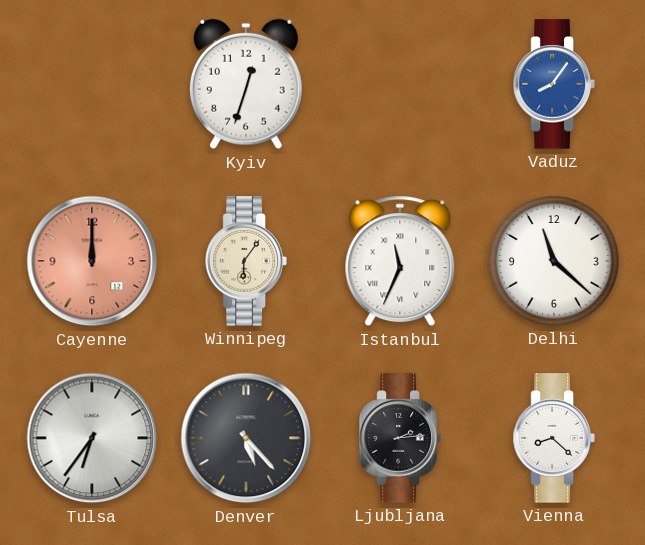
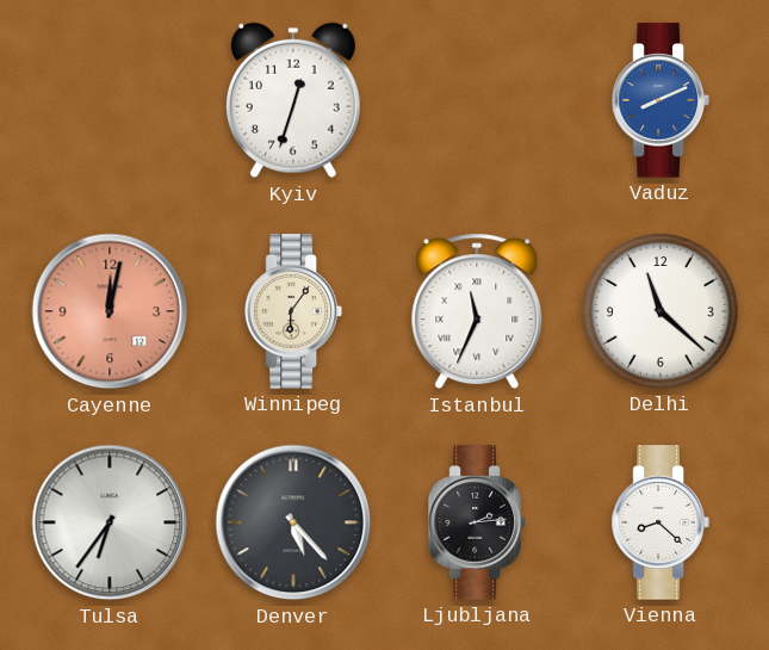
Vaduz: 8:06 -> 8:11 (661, 100)
Cayenne: 12:00 -> 12:02 (110, 311)
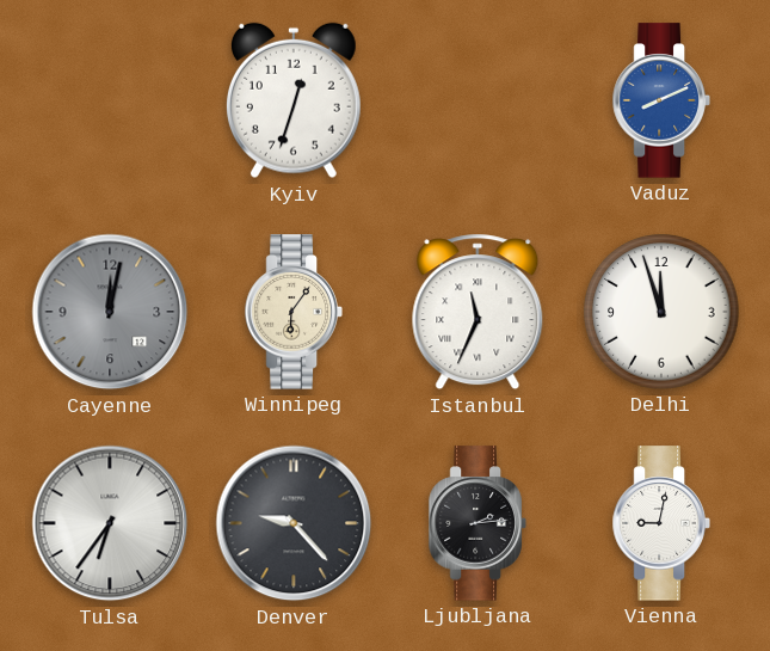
Cayenne dial: salmon -> grey (110, 312)
Delhi: 11:22 -> 11:57 (661, 312)
Denver: 5:23 -> 9:23 (294, 523)
Vienna: 8:22 -> 9:02 (661, 523)
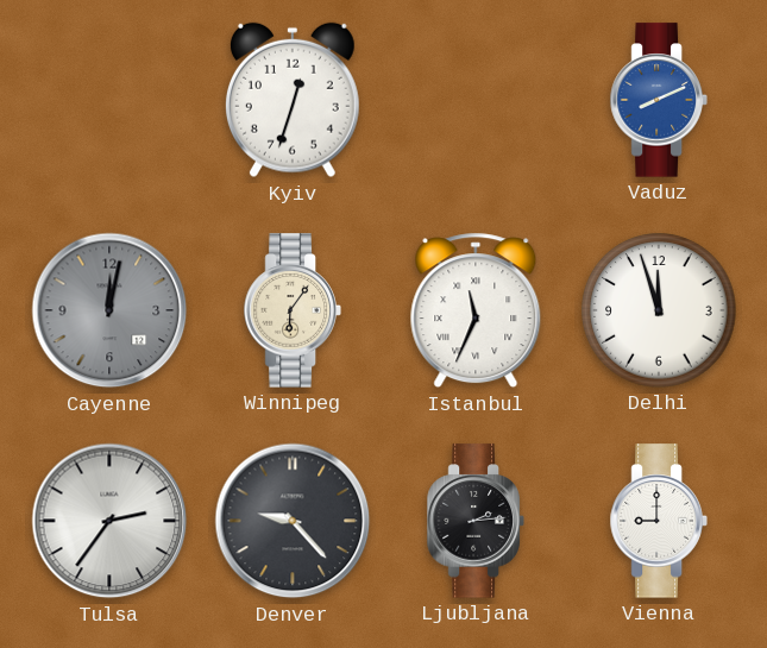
Tulsa: 6:36 -> 2:36 (109, 521)
Vienna: 9:02 -> 9:00 (659, 521)
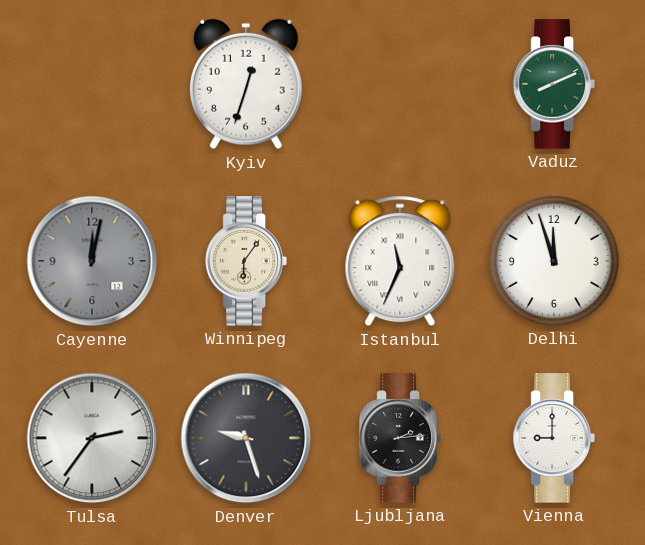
Vaduz dial: blue -> green (554, 84)
Denver: 9:23 -> 9:27 (246, 438)
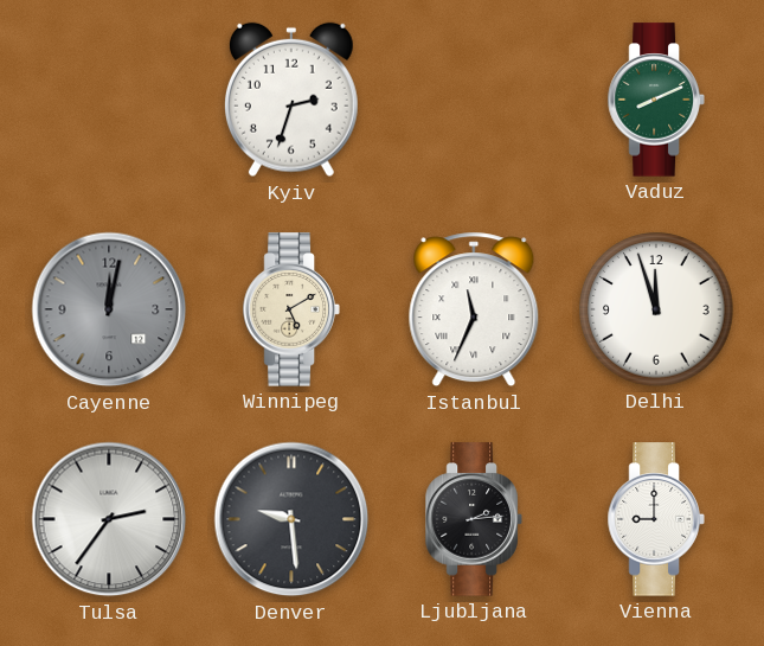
Kyiv: 12:33 -> 2:33 (291, 100)
Winnipeg: 6:06 -> 5:10 (291, 309)
Denver: 9:27 -> 9:29 (291, 519)
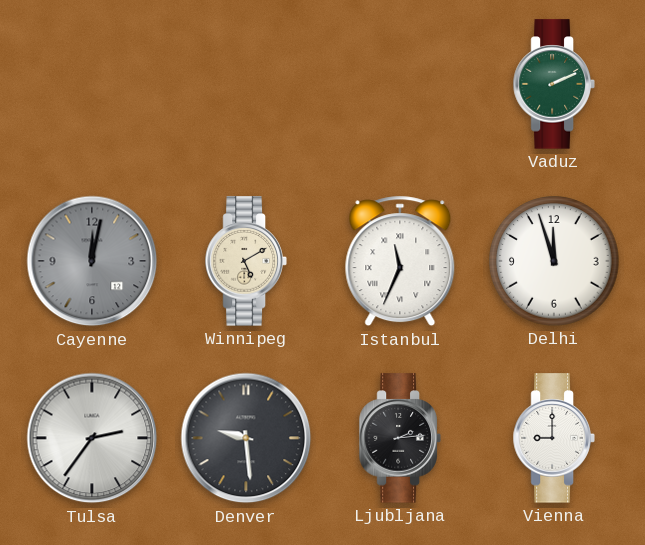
Kyiv: 2:33 -> none (291, 100)
Vaduz: 8:11 -> 2:11 (554, 84)
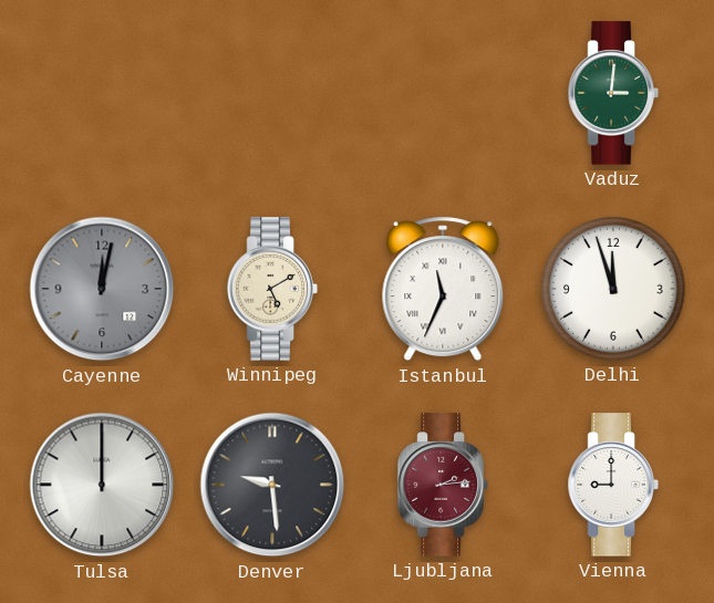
Vaduz: 2:11 -> 3:01 (613, 93)
Tulsa: 2:36 -> 12:00 (102, 485)
Ljubljana dial: black -> burgundy (443, 485)
